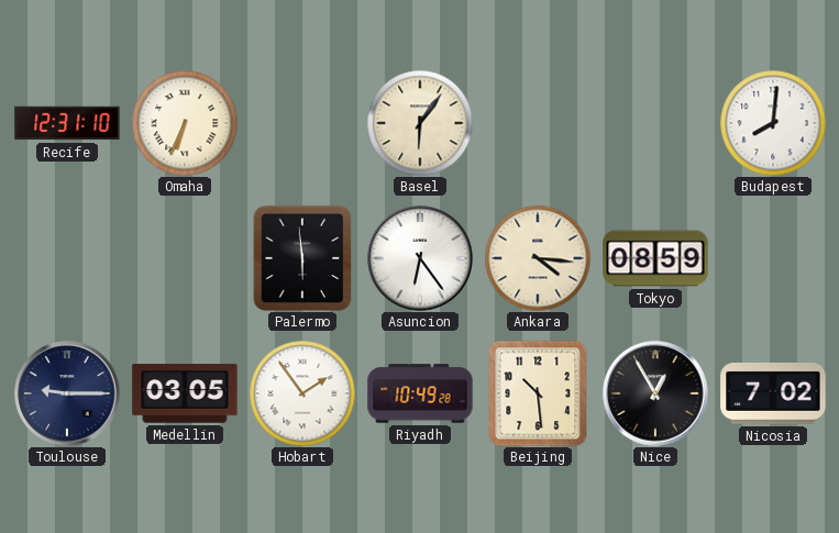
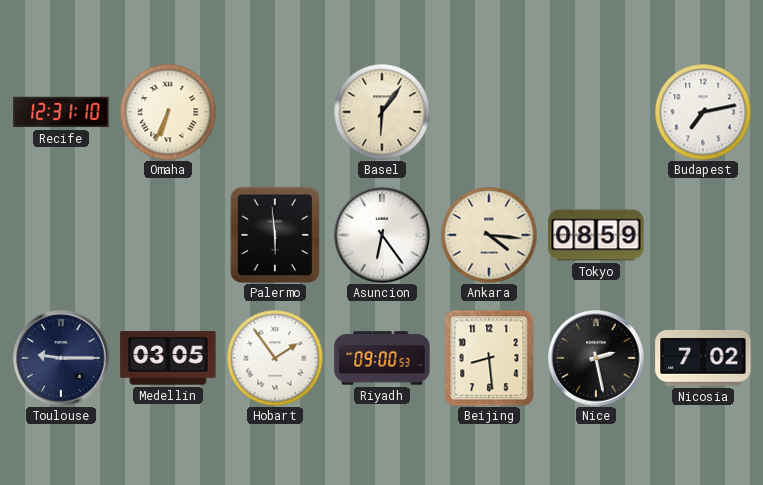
Budapest: 8:01 -> 7:13 (703, 112)
Riyadh: 10:49 -> 09:00 (382, 358)
Beijing: 10:29 -> 8:29 (489, 358)
Nice: 12:55 -> 2:28 (596, 358)
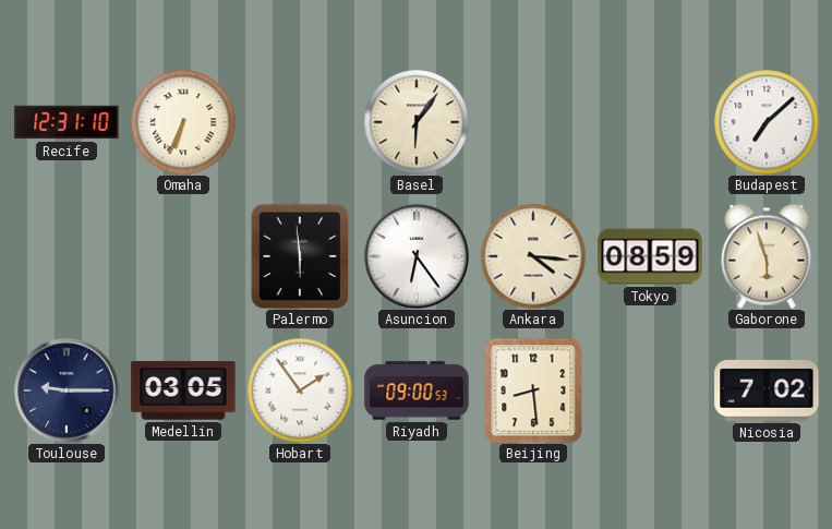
Budapest: 7:13 -> 7:08 (767, 122)
Gaborone: none -> 5:57 (767, 256)
Nice: 2:28 -> none (596, 358)
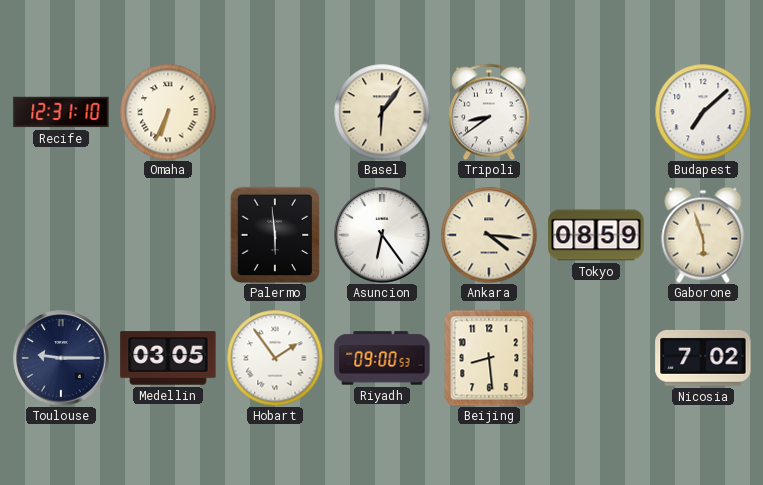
Tripoli: none -> 8:39 (489, 112)
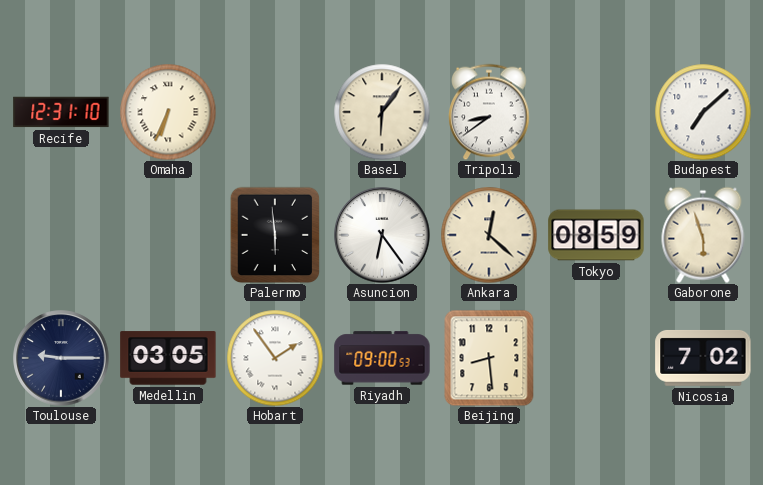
Ankara: 4:16 -> 12:22 (489, 235)
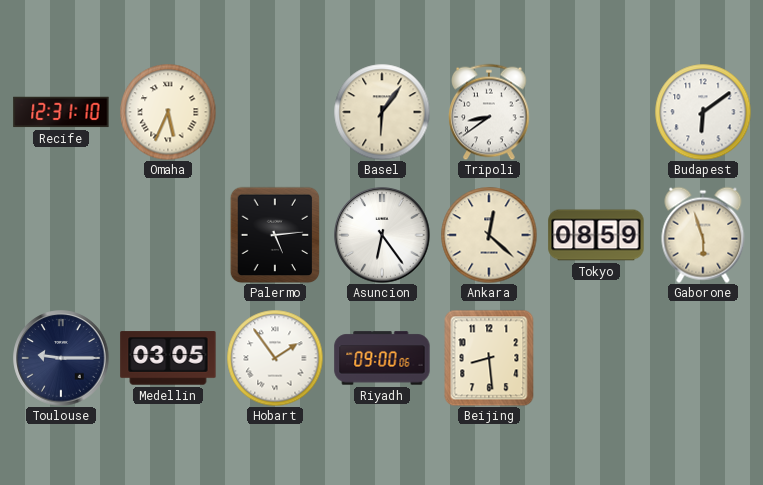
Omaha: 6:34 -> 5:34 (168, 112)
Budapest: 7:08 -> 6:09 (703, 112)
Palermo: 5:59 -> 5:14 (275, 235)
Riyadh: 09:00:53 -> 09:00:06 (382, 358)
Nicosia: 7:02 -> none (703, 358)
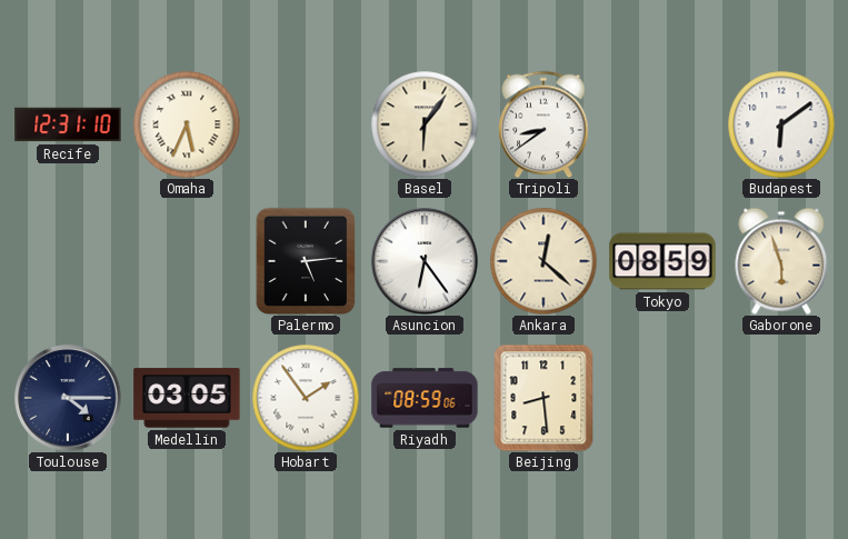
Toulouse: 9:15 -> 4:15 (68, 398)
Riyadh: 09:00 -> 08:59 (425, 398)
